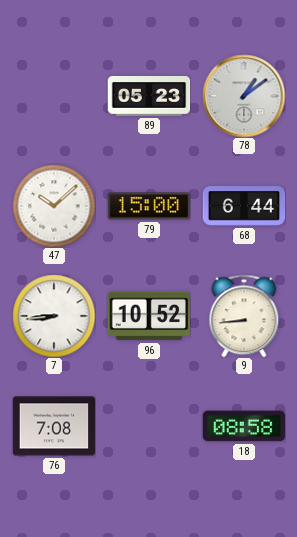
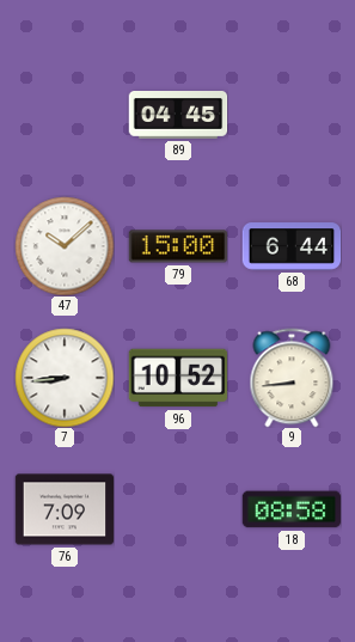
89: 05:23 -> 04:45 (178, 115)
78: 1:09 -> none (244, 96)
76: 7:08 -> 7:09 (65, 509)
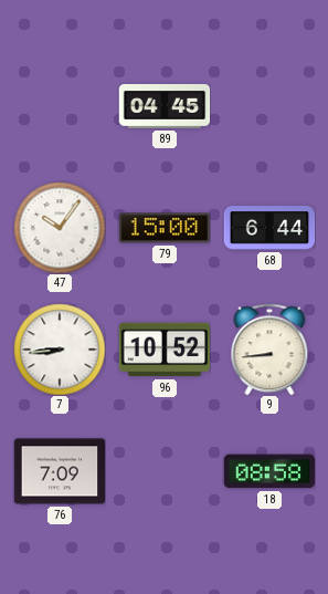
47: 10:08 -> 10:06 (60, 228)
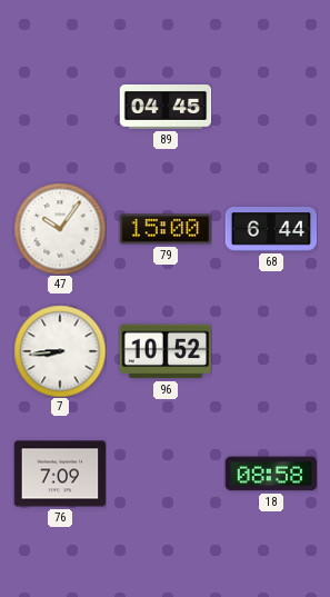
9: 8:44 -> none (269, 350)
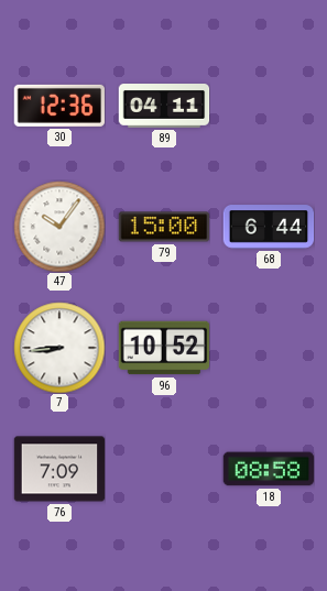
30: none -> 12:36 (59, 106)
89: 04:45 -> 04:11 (164, 106)
